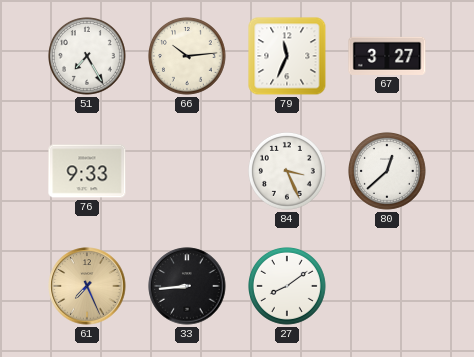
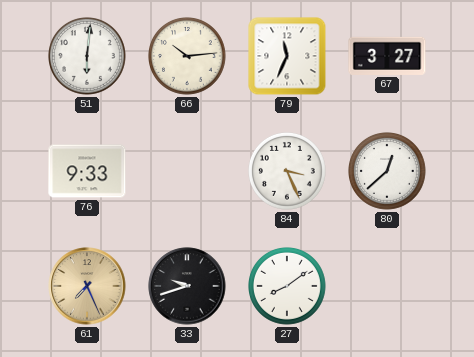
51: 7:25 -> 6:01 (88, 57)
33: 8:44 -> 9:42 (187, 286)
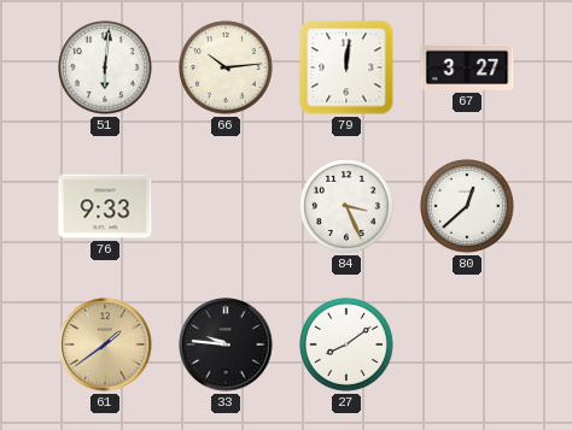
79: 11:34 -> 12:01 (346, 67)
61: 7:26 -> 1:39 (105, 344)
33: 9:42 -> 9:46 (226, 344)
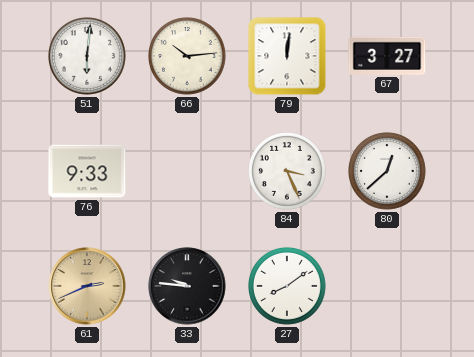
61: 1:39 -> 2:41 (87, 286)
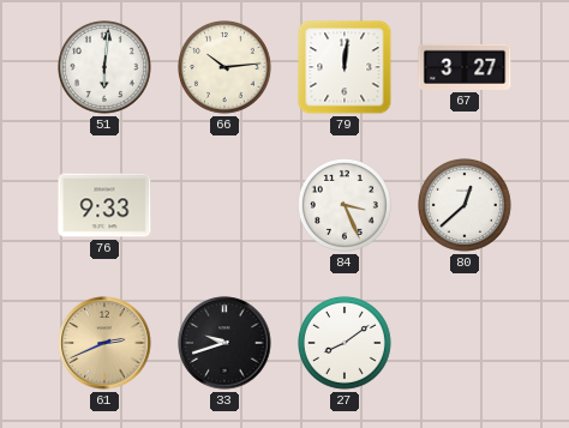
33: 9:46 -> 9:42 (224, 343)
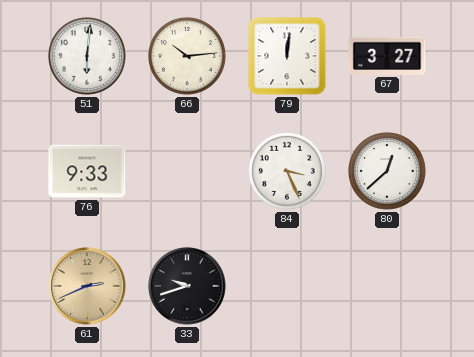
27: 8:09 -> none (346, 344)
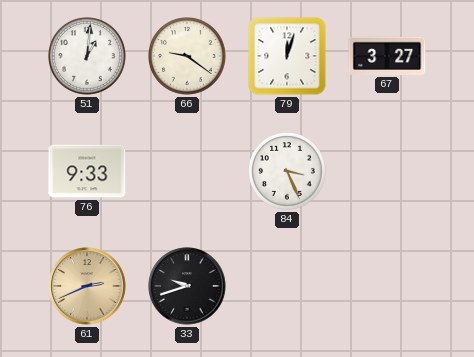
51: 6:01 -> 1:01 (88, 57)
66: 10:14 -> 9:21 (188, 57)
79: 12:01 -> 12:03 (287, 56)
80: 12:38 -> none (388, 172)
